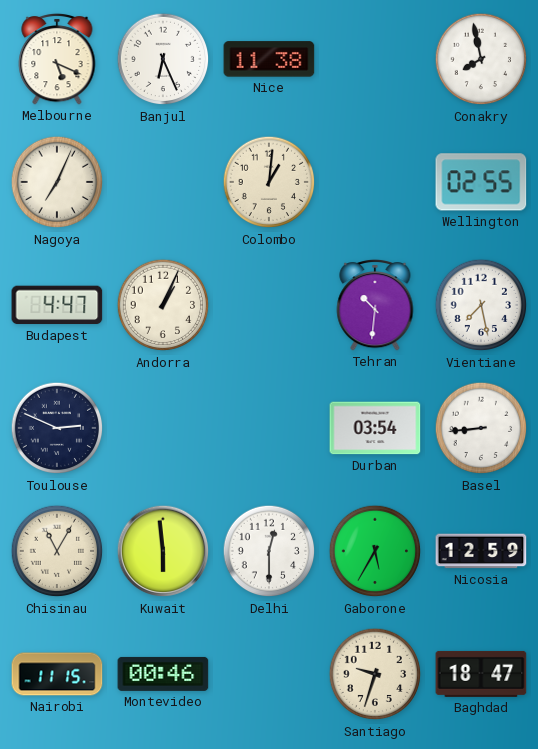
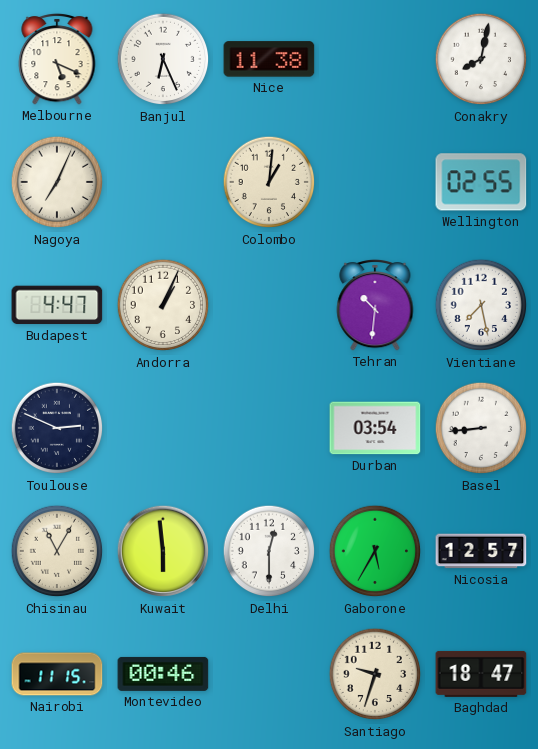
Conakry: 7:58 -> 8:02 (481, 59)
Nicosia: 12:59 -> 12:57 (481, 551)
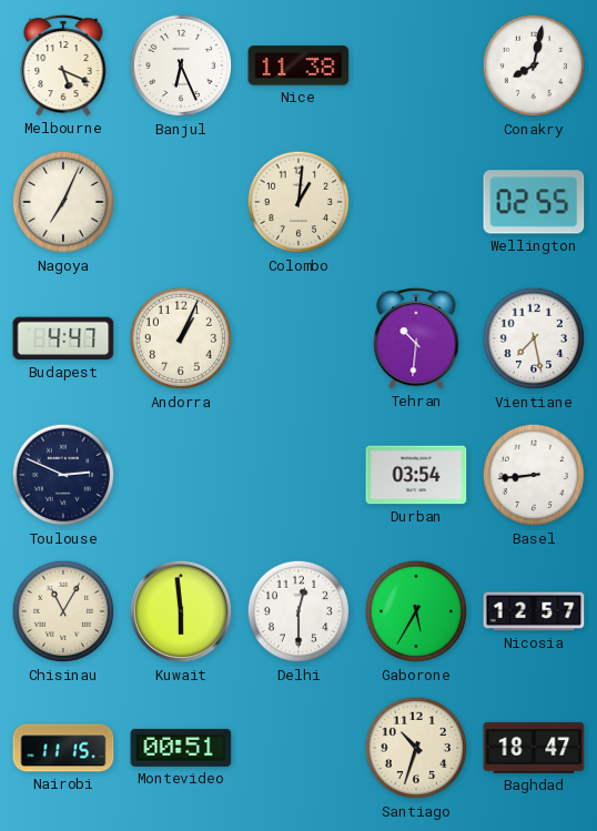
Montevideo: 00:46 -> 00:51 (181, 748)
Santiago: 9:33 -> 10:33 (416, 748)
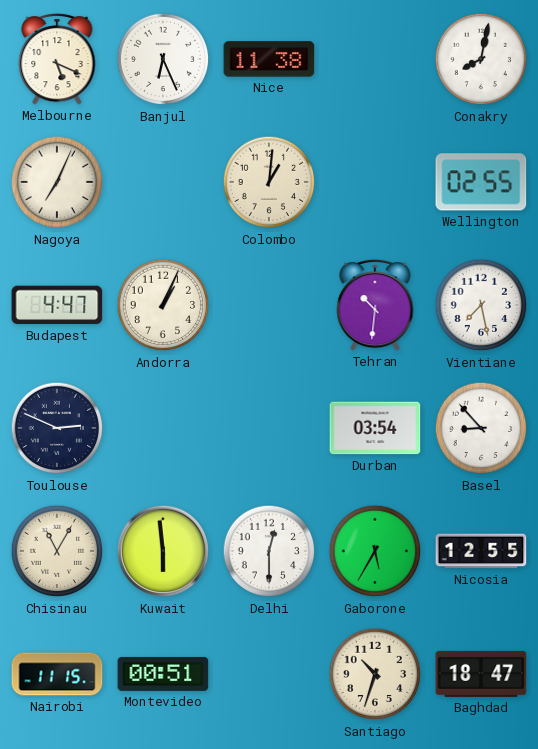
Basel: 8:44 -> 8:53 (481, 428)
Nicosia: 12:57 -> 12:55 (481, 551)
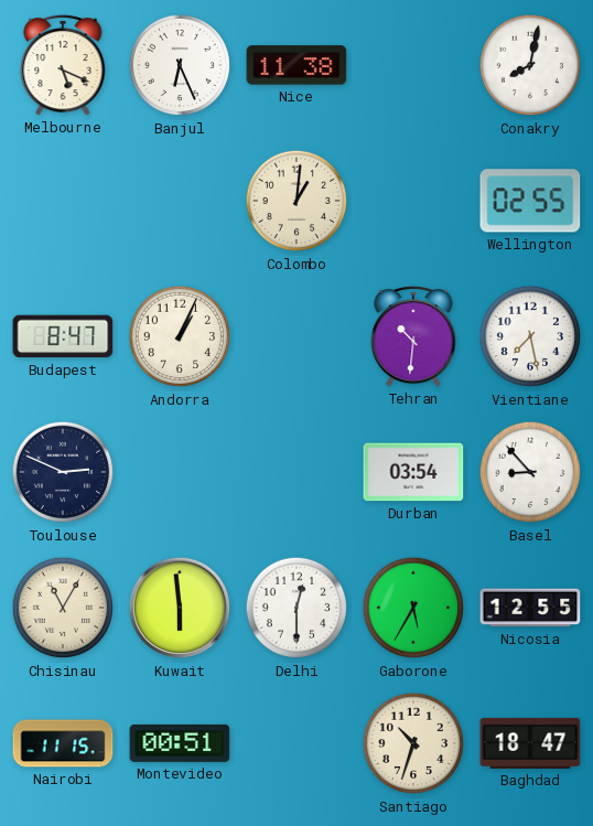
Nagoya: 7:04 -> none (57, 182)
Budapest: 4:47 -> 8:47 (63, 336)
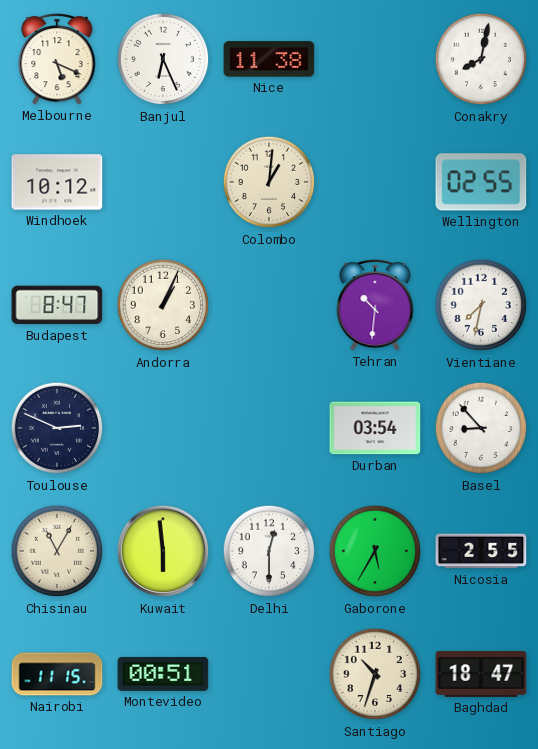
Windhoek: none -> 10:12 (57, 182)
Vientiane: 7:28 -> 7:32 (481, 305)
Nicosia: 12:55 -> 2:55 (481, 551)
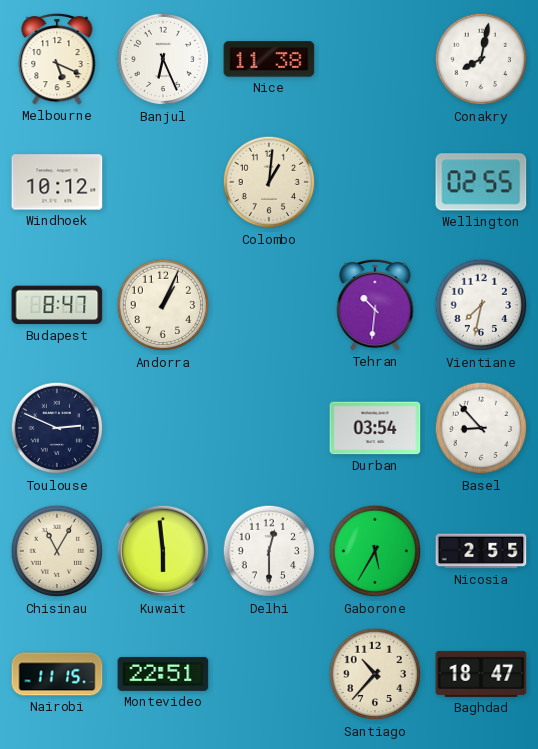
Montevideo: 00:51 -> 22:51 (163, 674)
Santiago: 10:33 -> 10:37 (375, 674)
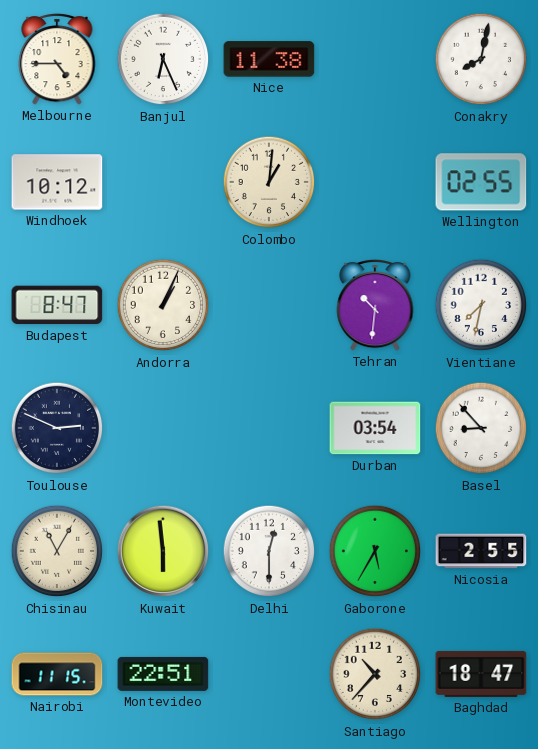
Melbourne: 5:19 -> 4:45 (57, 59)
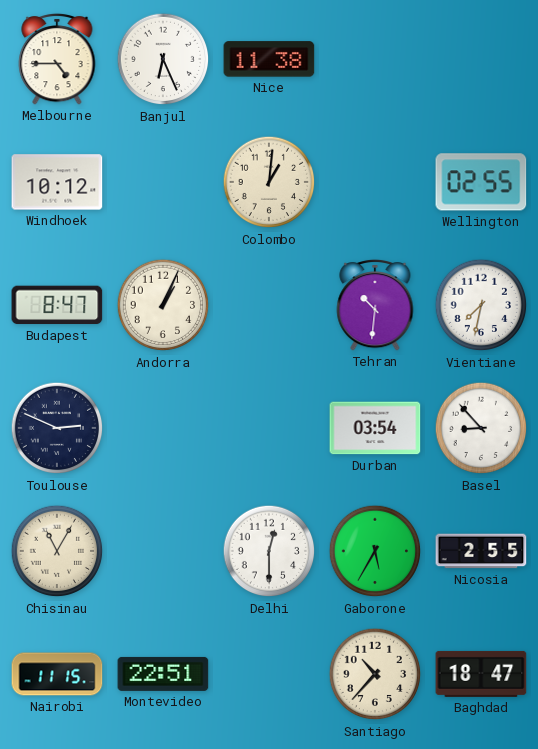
Conakry: 8:02 -> none (481, 59)
Kuwait: 5:59 -> none (163, 551)
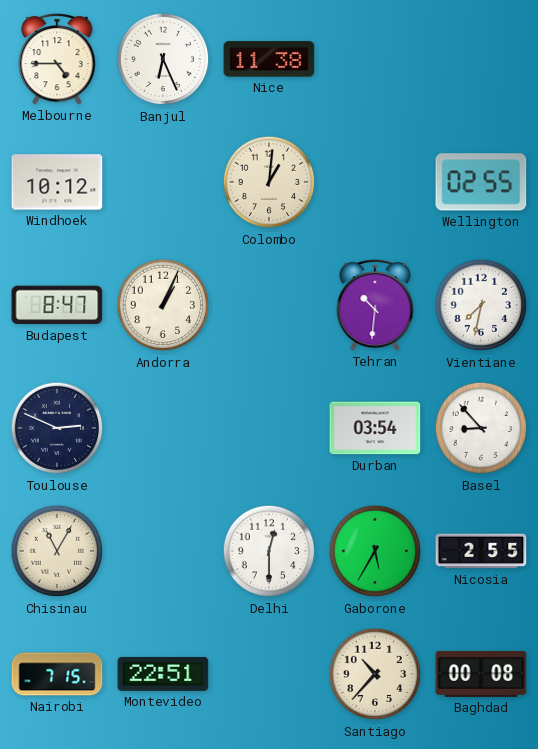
Nairobi: 11:15 -> 7:15 (57, 674)
Baghdad: 18:47 -> 00:08 (481, 674)
